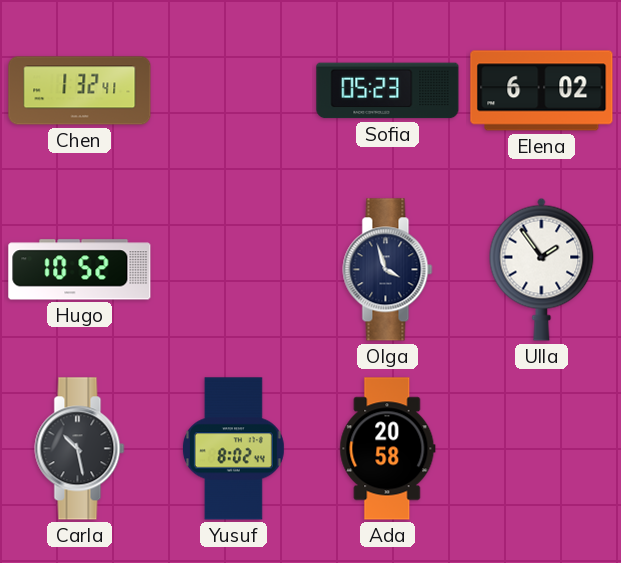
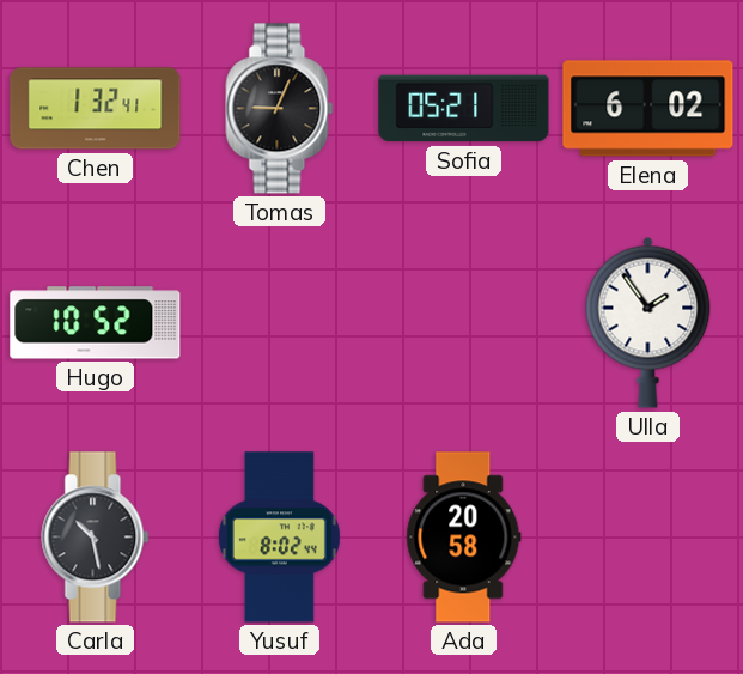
Tomas: none -> 9:04 (280, 109)
Sofia: 05:23 -> 05:21 (464, 109)
Olga: 3:57 -> none (388, 270)
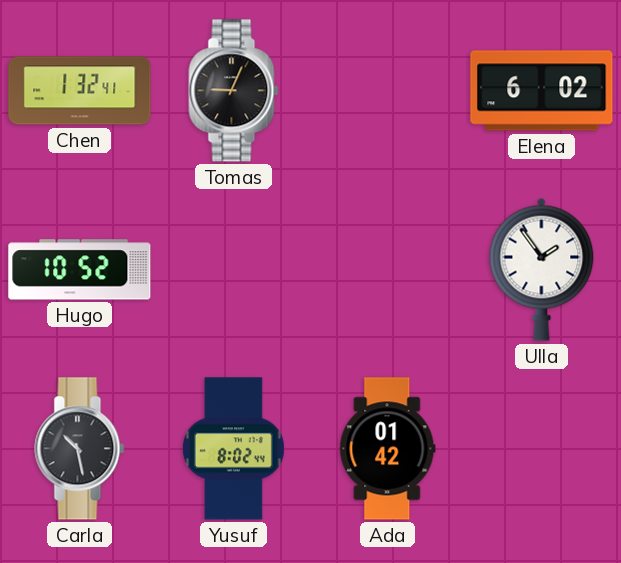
Sofia: 05:21 -> none (464, 109)
Ada: 20:58 -> 01:42 (388, 449)
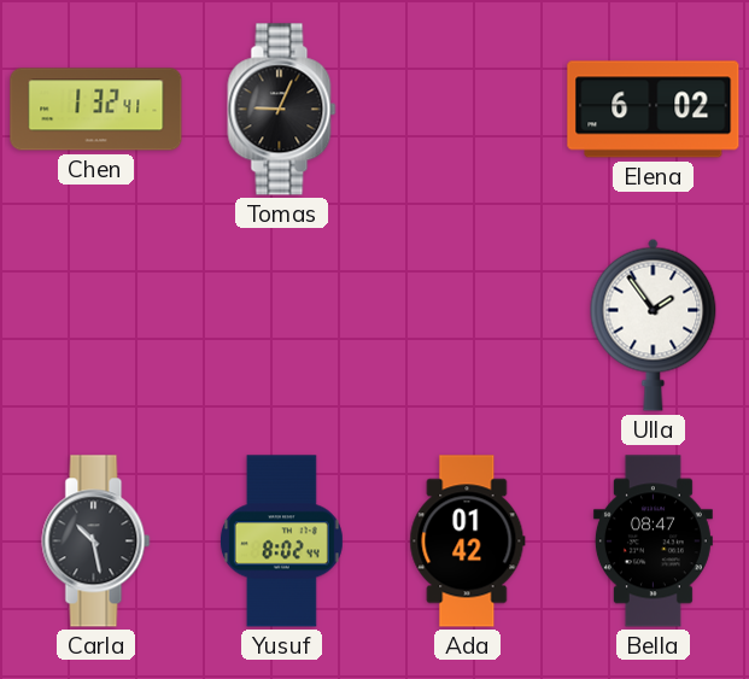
Hugo: 10:52 -> none (80, 270)
Bella: none -> 08:47 (653, 542)
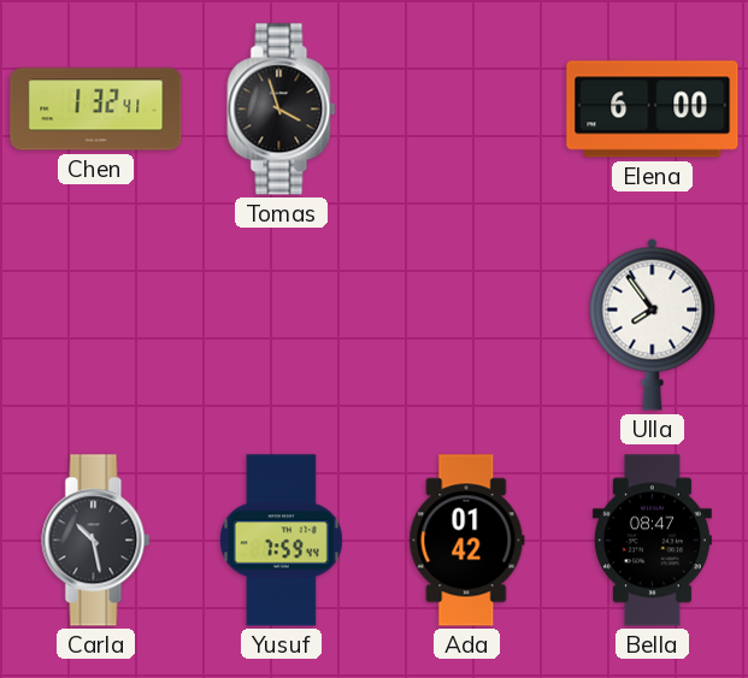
Tomas: 9:04 -> 3:57 (282, 110)
Elena: 6:02 -> 6:00 (653, 110)
Ulla: 1:54 -> 7:54 (653, 324)
Yusuf: 8:02 -> 7:59 (281, 541)
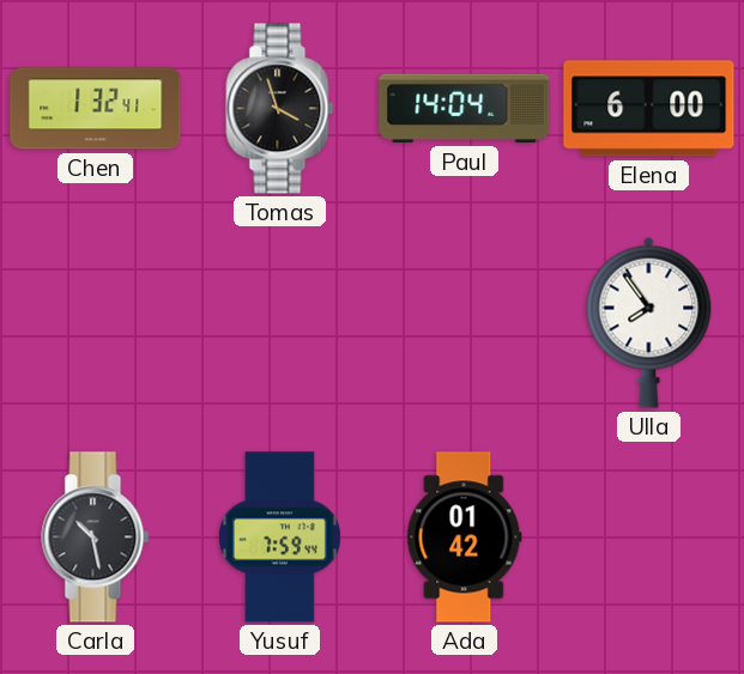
Paul: none -> 14:04 (465, 109)
Bella: 08:47 -> none (652, 541)
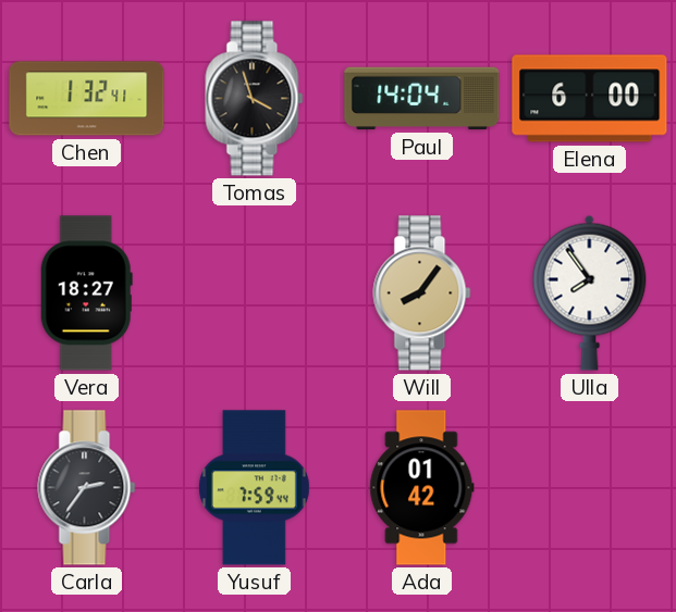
Vera: none -> 18:27 (86, 293)
Will: none -> 8:06 (422, 293)
Carla: 10:28 -> 2:36 (87, 488)
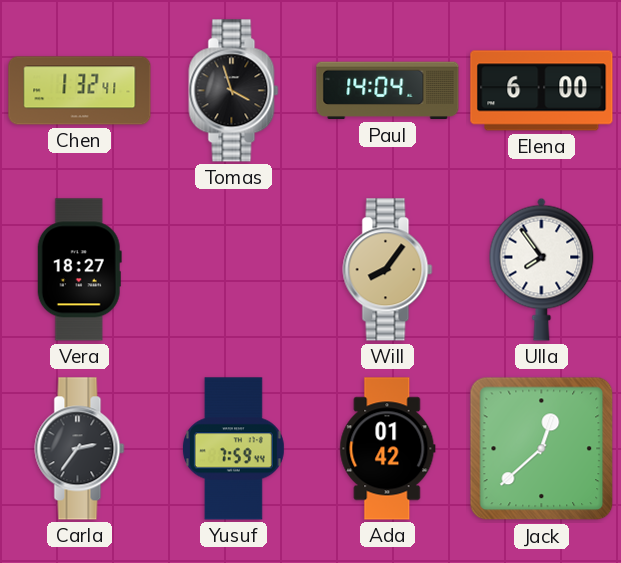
Jack: none -> 12:38 (542, 449)
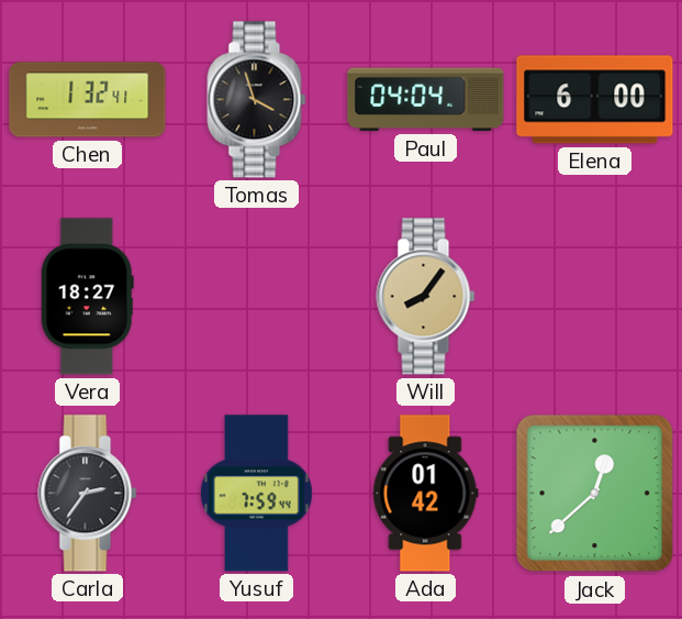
Paul: 14:04 -> 04:04 (426, 100)
Ulla: 7:54 -> none (542, 269)
